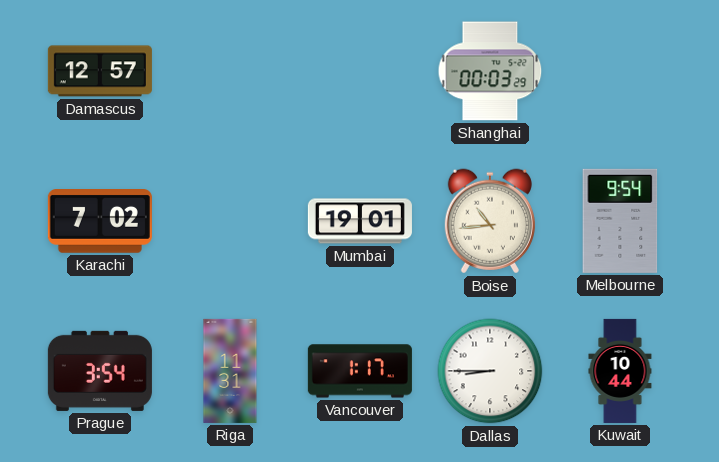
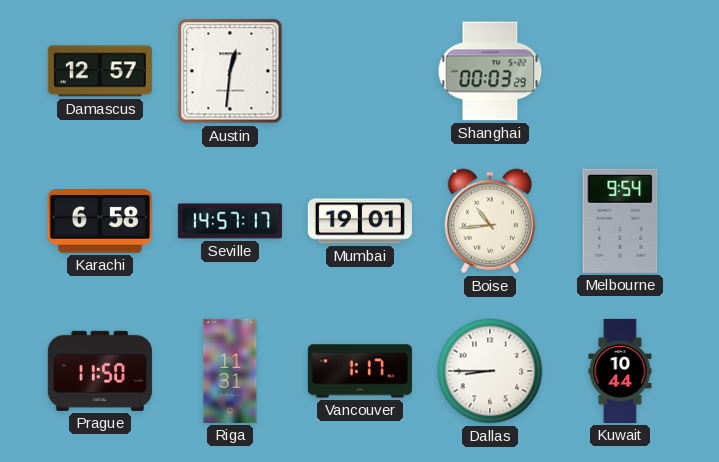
Austin: none -> 12:31 (230, 71)
Karachi: 7:02 -> 6:58 (100, 222)
Seville: none -> 14:57 (230, 221)
Prague: 3:54 -> 11:50 (100, 371)
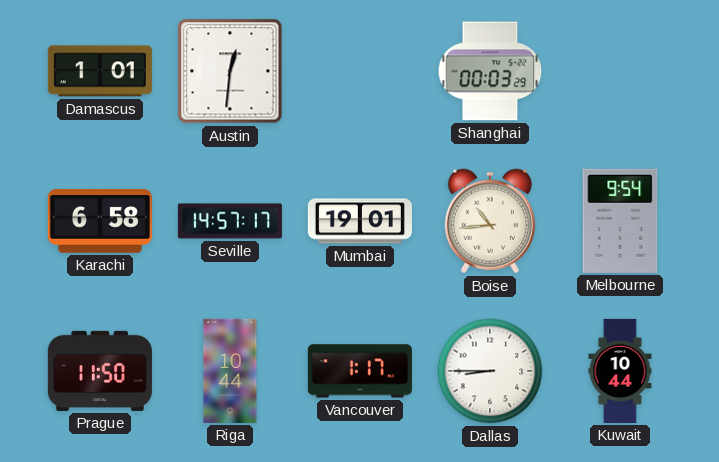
Damascus: 12:57 -> 1:01 (100, 71)
Riga: 11:31 -> 10:44 (230, 371)
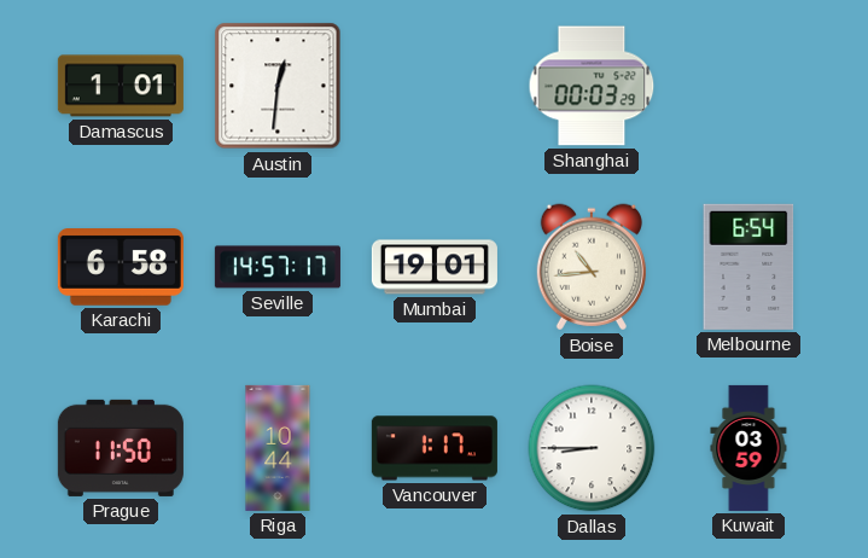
Melbourne: 9:54 -> 6:54 (748, 267)
Kuwait: 10:44 -> 03:59 (748, 448)
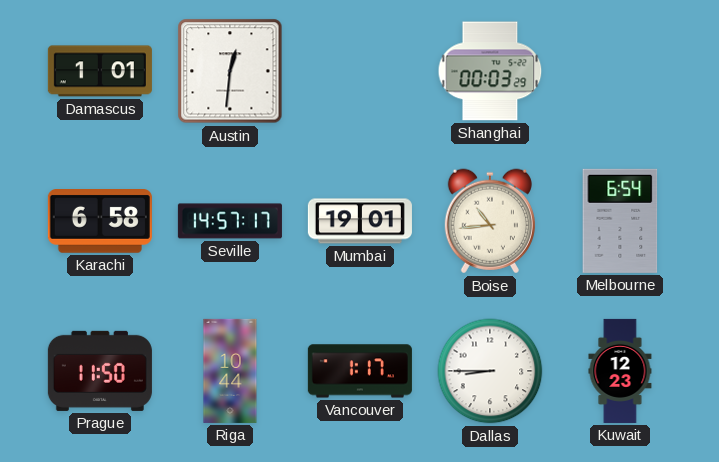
Kuwait: 03:59 -> 12:23 (620, 371)
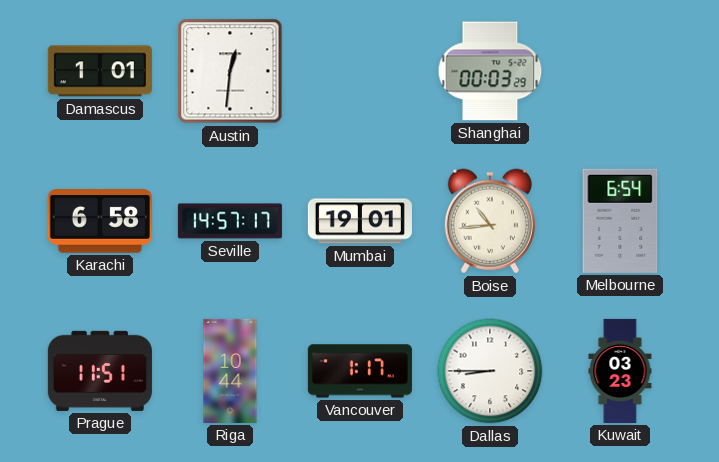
Prague: 11:50 -> 11:51 (100, 371)
Kuwait: 12:23 -> 03:23 (620, 371)
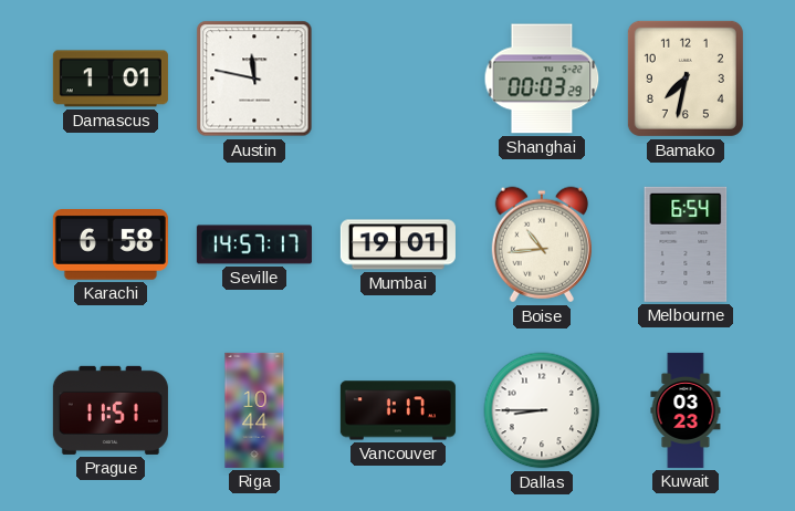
Austin: 12:31 -> 11:47 (254, 79)
Bamako: none -> 7:32 (686, 79)
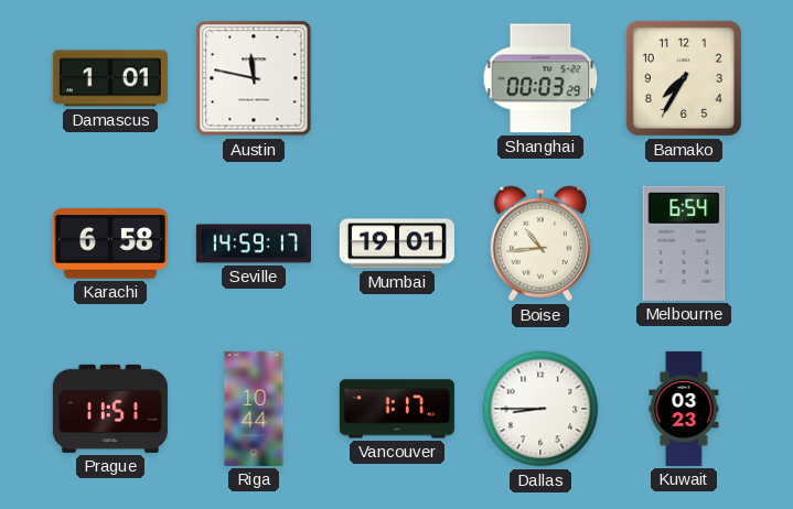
Bamako: 7:32 -> 7:35 (684, 78)
Seville: 14:57 -> 14:59 (254, 243)
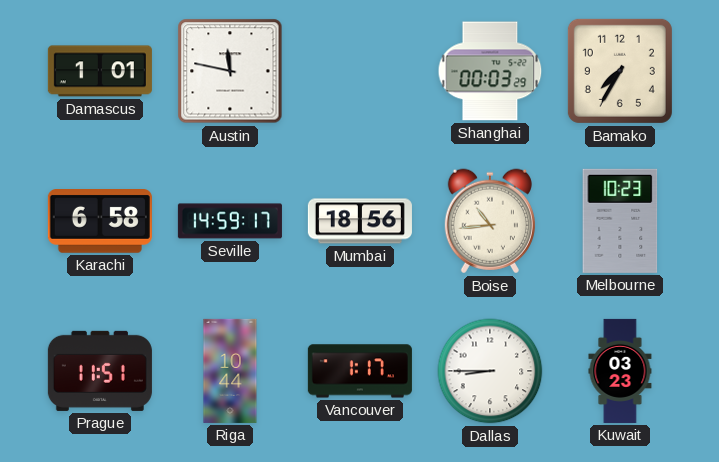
Mumbai: 19:01 -> 18:56 (360, 221)
Melbourne: 6:54 -> 10:23 (620, 221)
